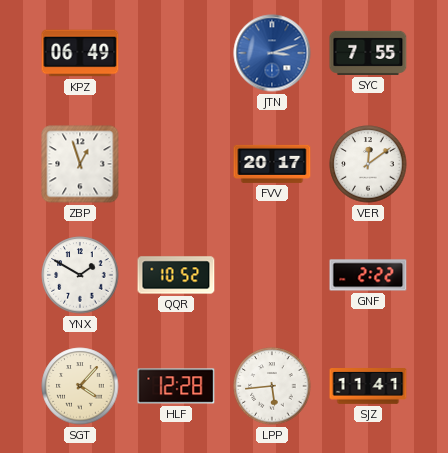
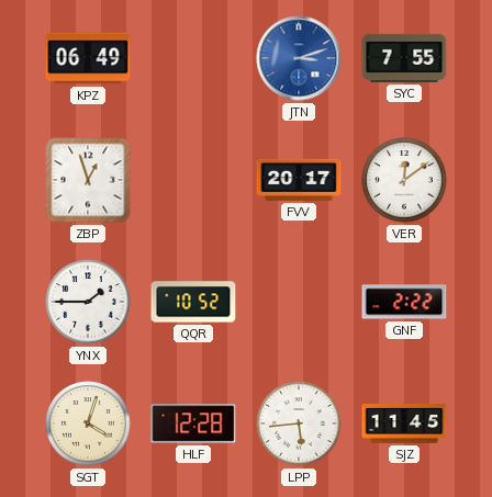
YNX: 1:50 -> 1:45 (88, 302)
SGT: 4:07 -> 4:03 (88, 423)
SJZ: 11:41 -> 11:45 (404, 425)
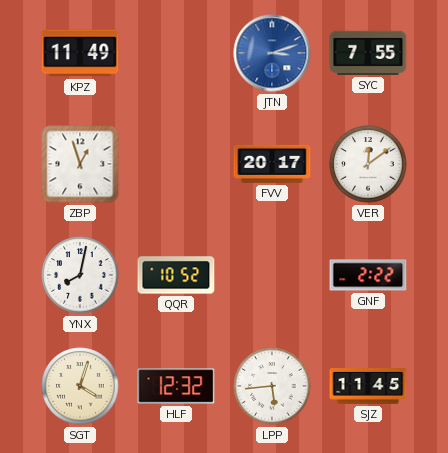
KPZ: 06:49 -> 11:49 (80, 53)
YNX: 1:45 -> 8:02 (80, 275)
HLF: 12:28 -> 12:32 (176, 386)
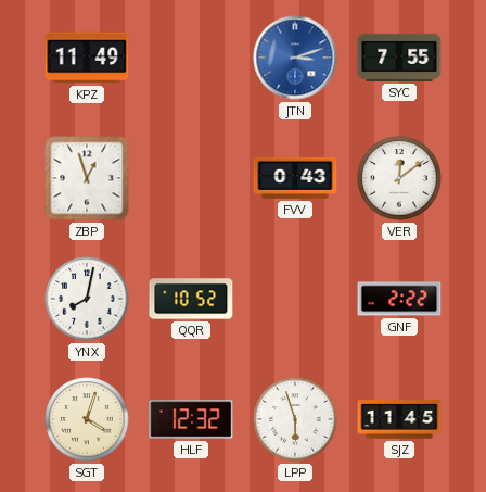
FVV: 20:17 -> 0:43 (295, 178)
LPP: 5:44 -> 5:57 (295, 419)
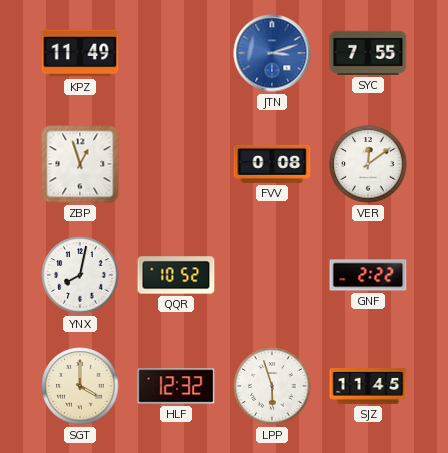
FVV: 0:43 -> 0:08 (272, 164)
SGT: 4:03 -> 4:00 (80, 386)
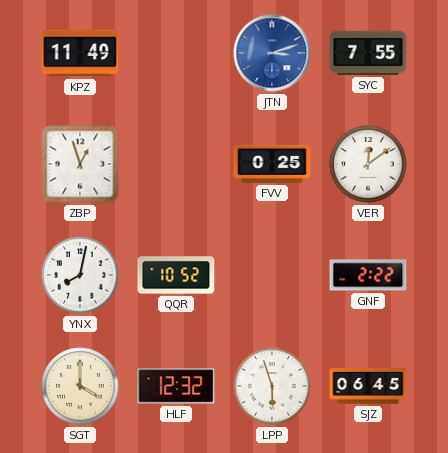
FVV: 0:08 -> 0:25 (272, 164)
SJZ: 11:45 -> 06:45 (368, 387)
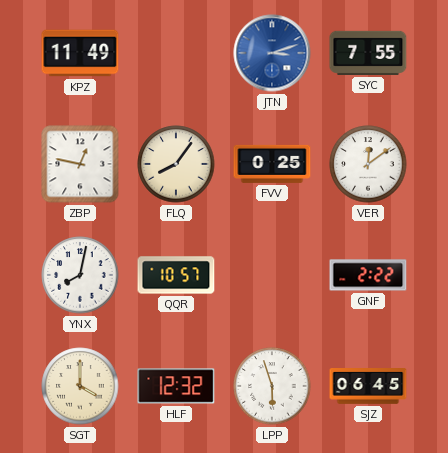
ZBP: 12:57 -> 12:47 (80, 164)
FLQ: none -> 8:06 (176, 164)
QQR: 10:52 -> 10:57 (176, 275)
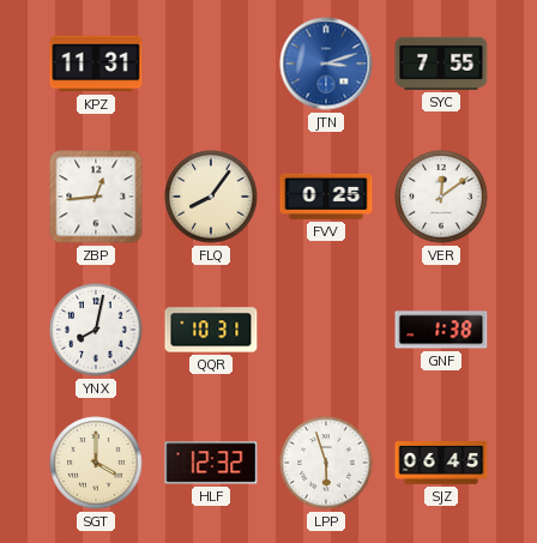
KPZ: 11:49 -> 11:31 (96, 64)
ZBP: 12:47 -> 12:44 (96, 197)
QQR: 10:57 -> 10:31 (211, 330)
GNF: 2:22 -> 1:38 (441, 330)
